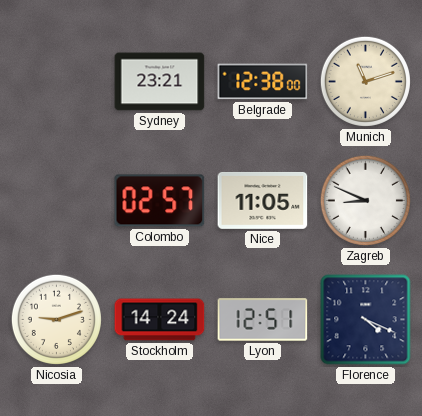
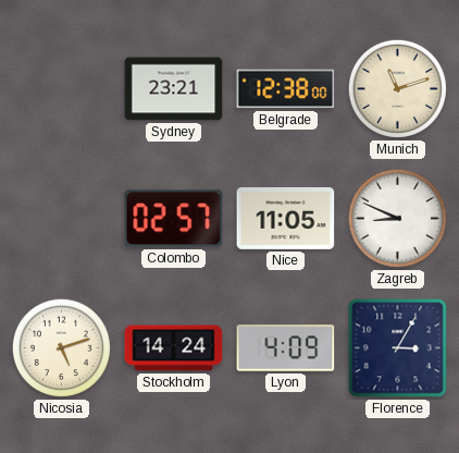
Nicosia: 9:12 -> 5:12 (61, 347)
Lyon: 12:51 -> 4:09 (286, 348)
Florence: 4:19 -> 3:05 (398, 348)
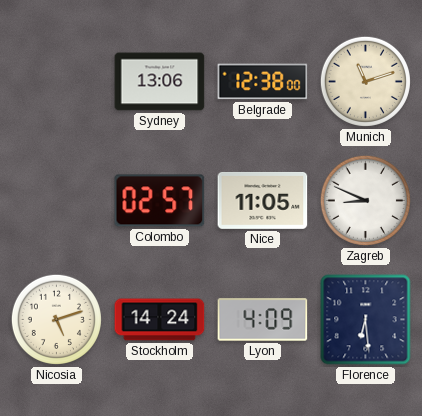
Sydney: 23:21 -> 13:06 (160, 82)
Florence: 3:05 -> 6:29 (366, 320)
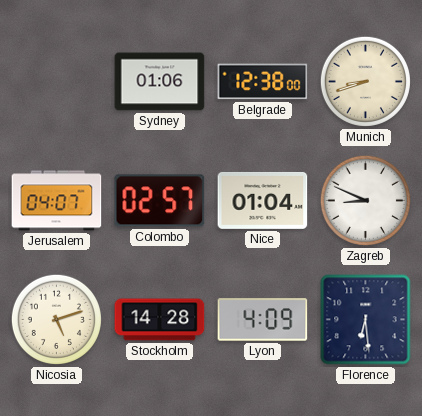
Sydney: 13:06 -> 01:06 (160, 82)
Munich: 11:12 -> 8:42 (365, 81)
Jerusalem: none -> 04:07 (57, 201)
Nice: 11:05 -> 01:04 (263, 200)
Stockholm: 14:24 -> 14:28 (160, 320)
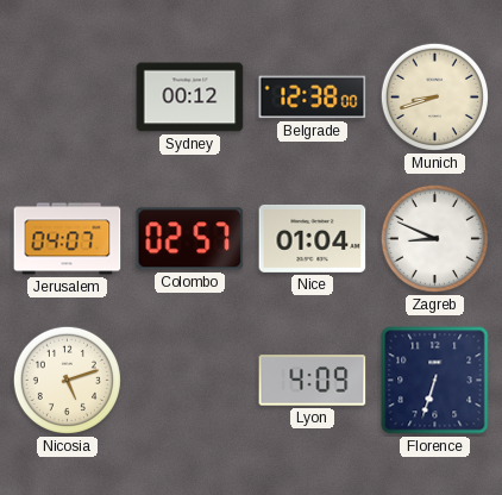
Sydney: 01:06 -> 00:12 (190, 98)
Stockholm: 14:28 -> none (160, 320)
Florence: 6:29 -> 6:33 (435, 381)
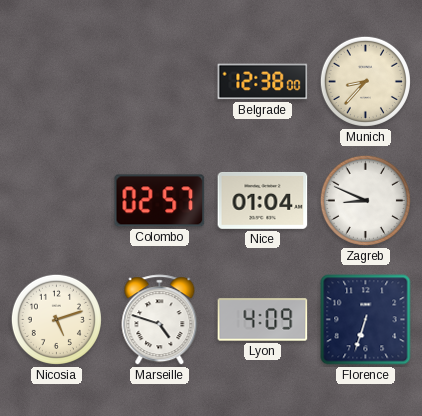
Sydney: 00:12 -> none (190, 98)
Munich: 8:42 -> 8:37 (365, 81)
Jerusalem: 04:07 -> none (68, 239)
Marseille: none -> 4:48 (160, 320)
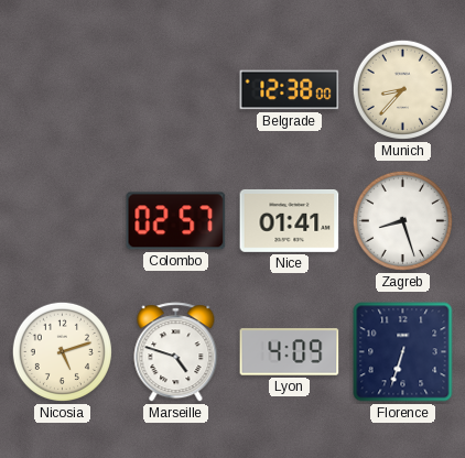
Nice: 01:04 -> 01:41 (290, 220)
Zagreb: 8:49 -> 8:27 (402, 220)
